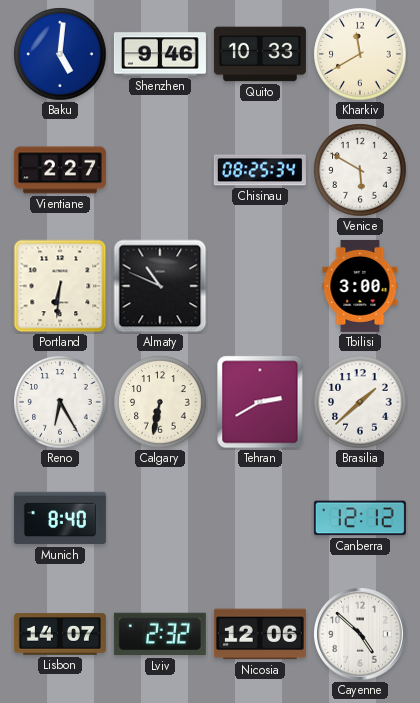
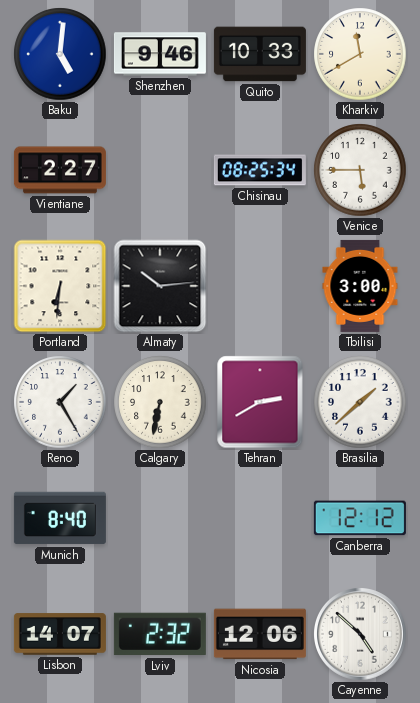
Venice: 5:50 -> 5:45 (360, 170)
Almaty: 10:49 -> 10:14 (160, 286)
Reno: 6:25 -> 1:25 (60, 402)
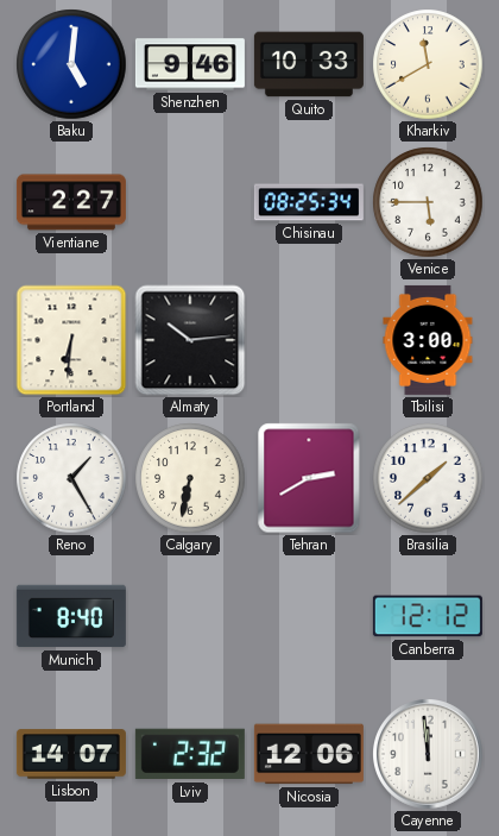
Cayenne: 4:52 -> 11:59 (429, 755)
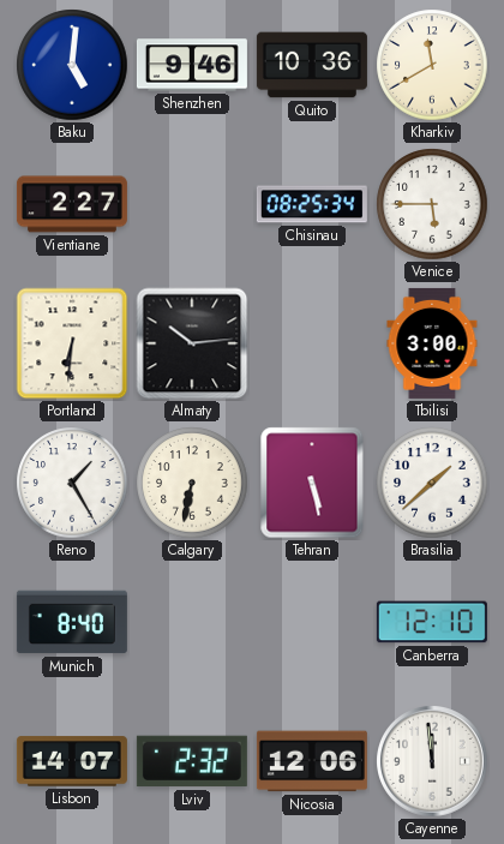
Quito: 10:33 -> 10:36 (312, 65)
Tehran: 2:40 -> 5:28 (312, 483)
Canberra: 12:12 -> 12:10 (432, 622)
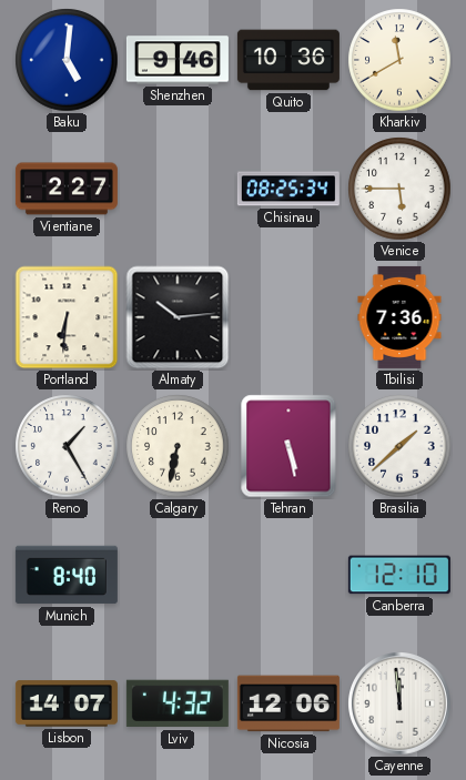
Tbilisi: 3:00 -> 7:36 (399, 317)
Lviv: 2:32 -> 4:32 (178, 703)
